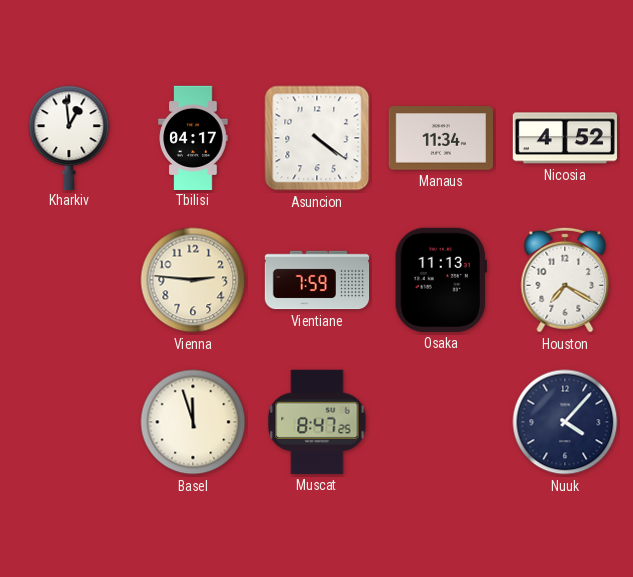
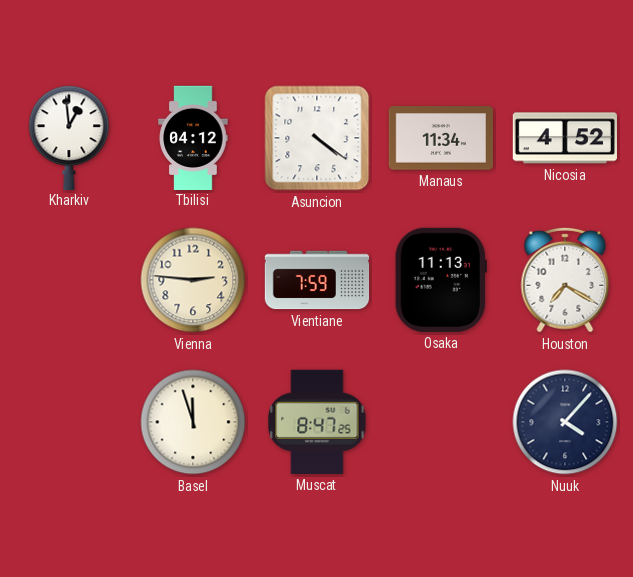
Tbilisi: 04:17 -> 04:12 (193, 137)
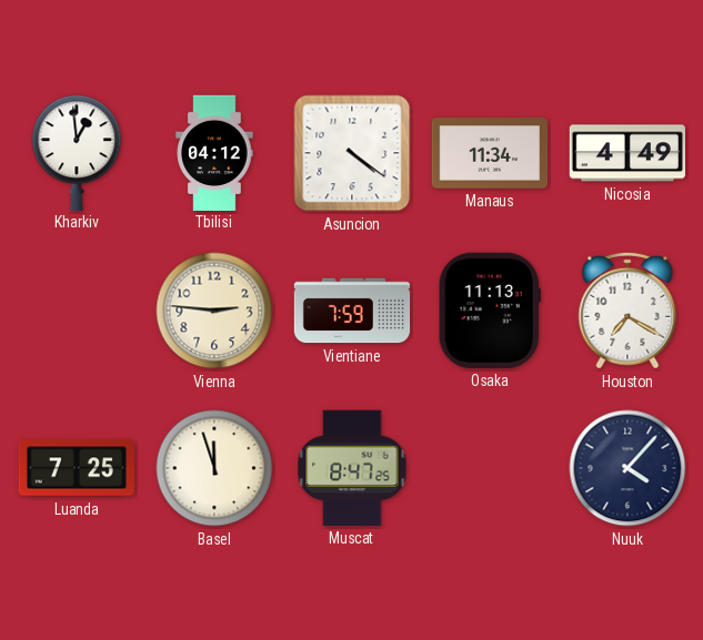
Nicosia: 4:52 -> 4:49 (626, 153)
Luanda: none -> 7:25 (76, 468)
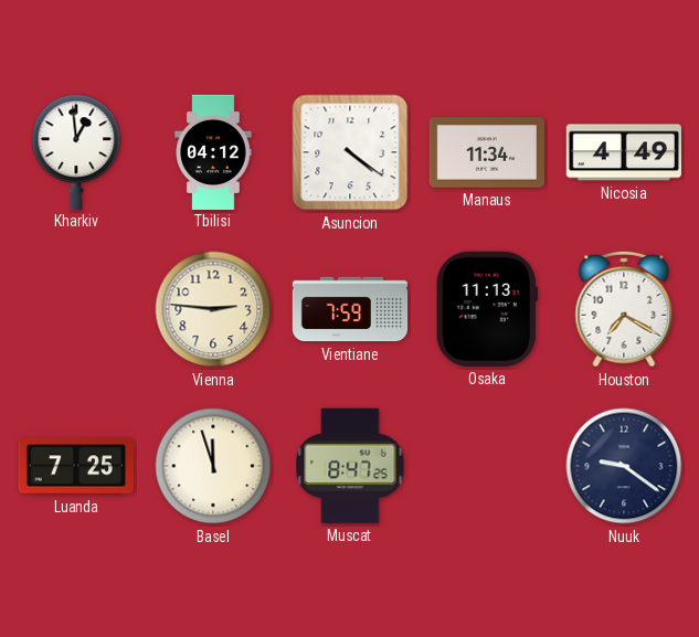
Nuuk: 4:07 -> 9:21 (624, 466)
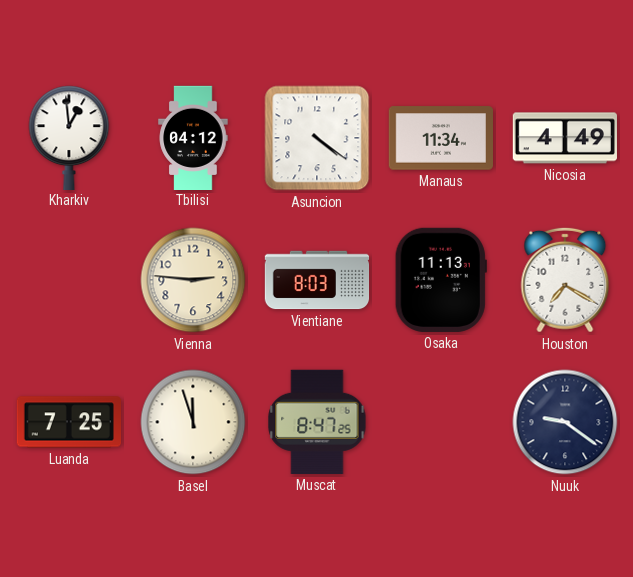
Vientiane: 7:59 -> 8:03 (317, 280)
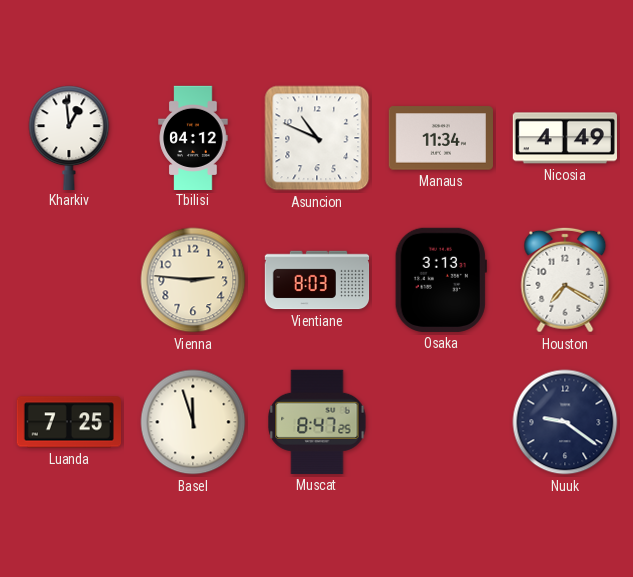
Asuncion: 4:21 -> 10:49 (317, 138)
Osaka: 11:13 -> 3:13 (441, 280)
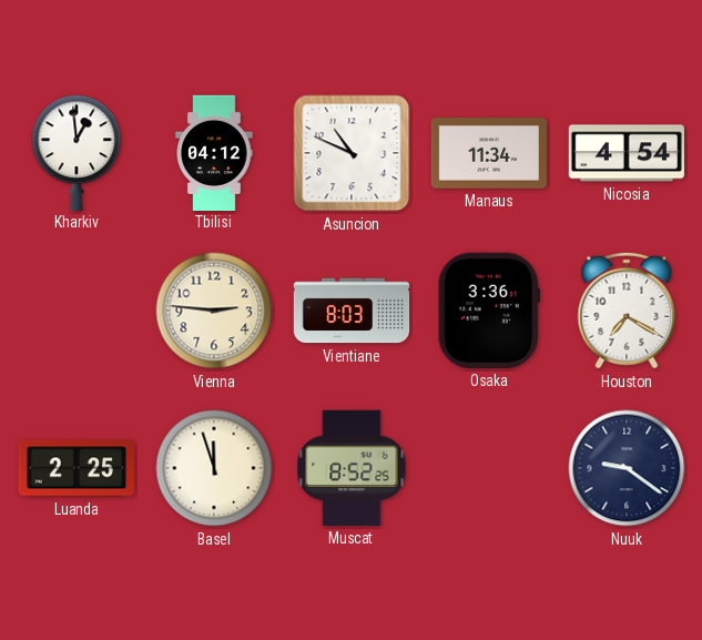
Nicosia: 4:49 -> 4:54 (625, 153)
Osaka: 3:13 -> 3:36 (489, 311)
Luanda: 7:25 -> 2:25 (75, 468)
Muscat: 8:47 -> 8:52 (352, 468)
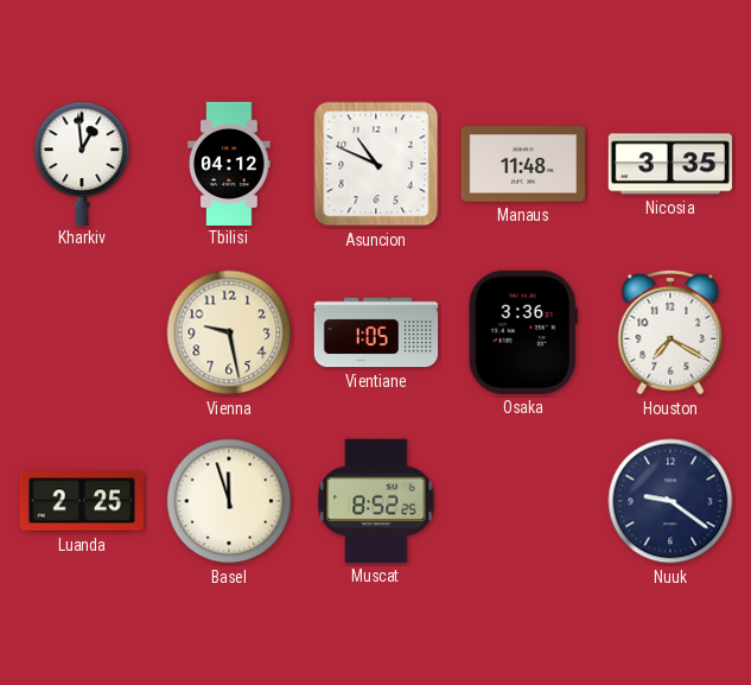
Manaus: 11:34 -> 11:48 (522, 164)
Nicosia: 4:54 -> 3:35 (669, 164)
Vienna: 2:46 -> 9:28 (229, 332)
Vientiane: 8:03 -> 1:05 (376, 332)
